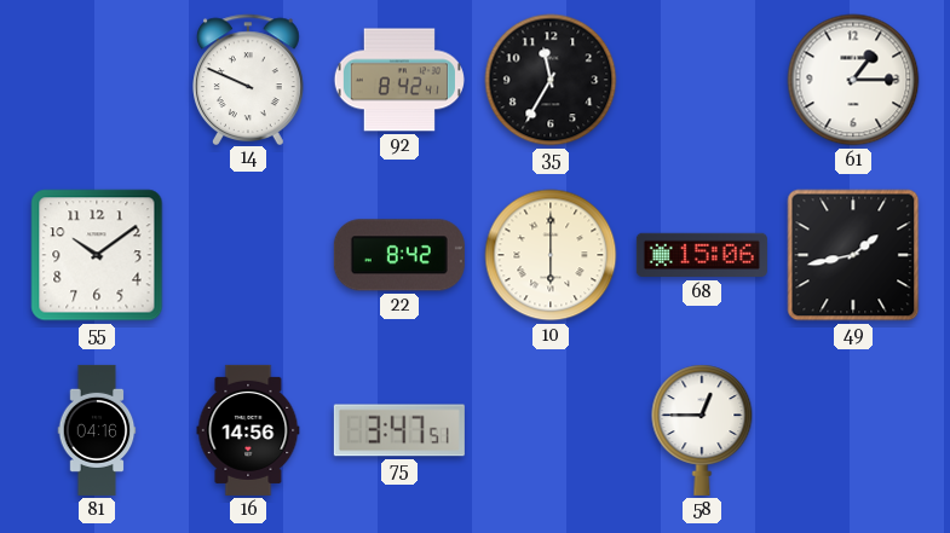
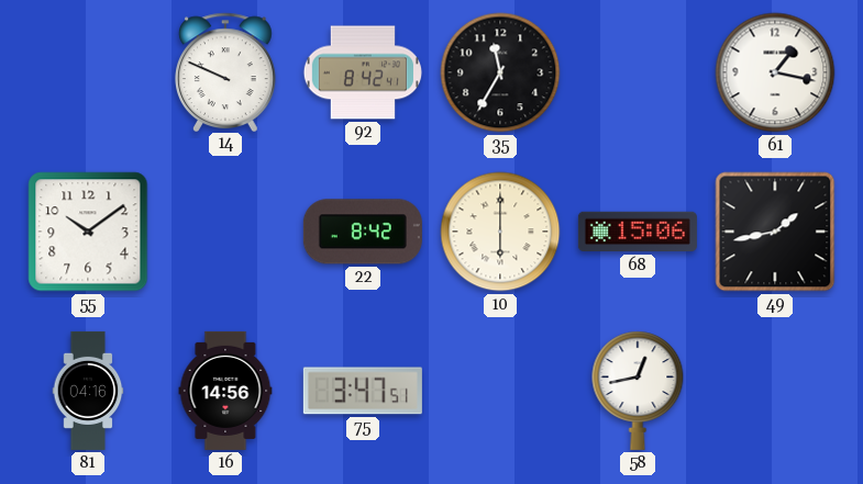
61: 1:15 -> 1:17 (775, 72)
58: 12:45 -> 12:43 (638, 391)
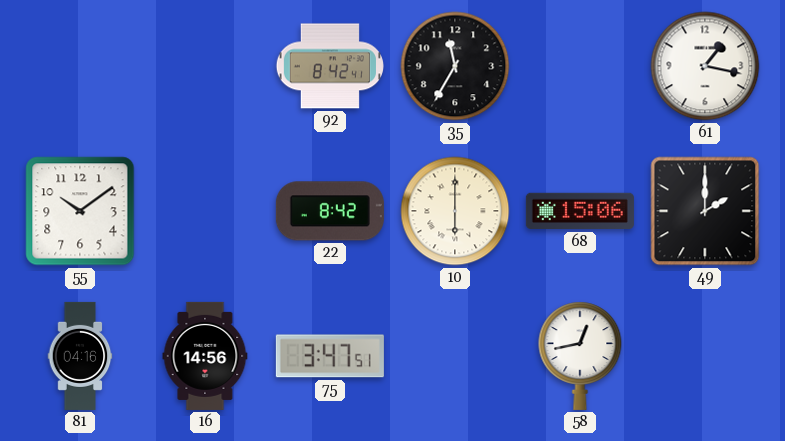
14: 9:49 -> none (226, 71)
49: 1:43 -> 2:00 (705, 211)
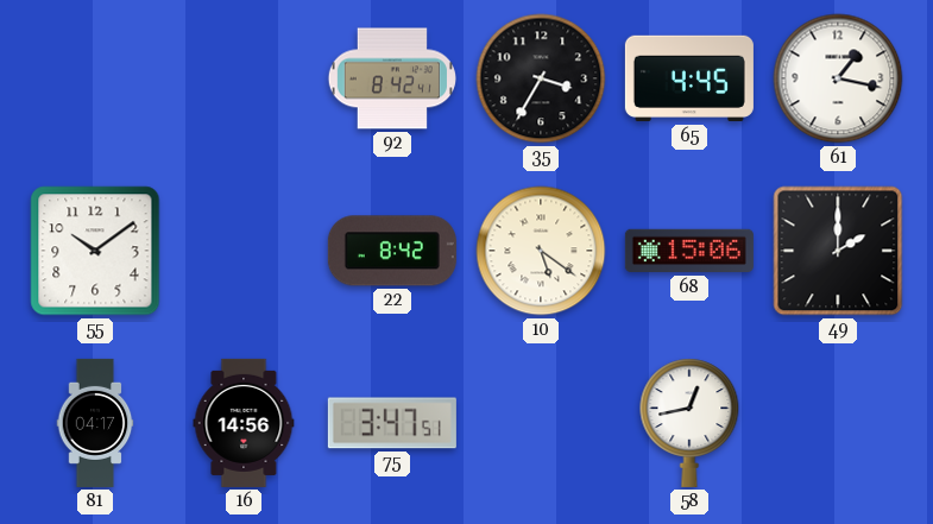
35: 11:35 -> 3:35 (541, 78)
65: none -> 4:45 (689, 78)
10: 6:00 -> 5:21 (541, 251)
81: 04:16 -> 04:17 (95, 423)
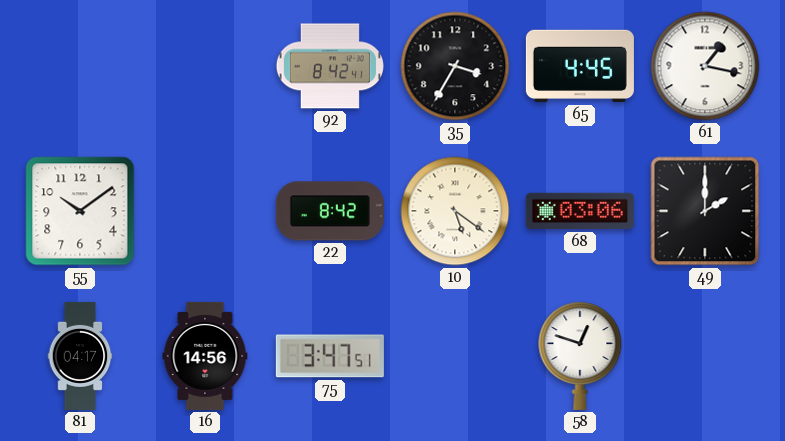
68: 15:06 -> 03:06 (580, 211)
58: 12:43 -> 12:48 (580, 356)
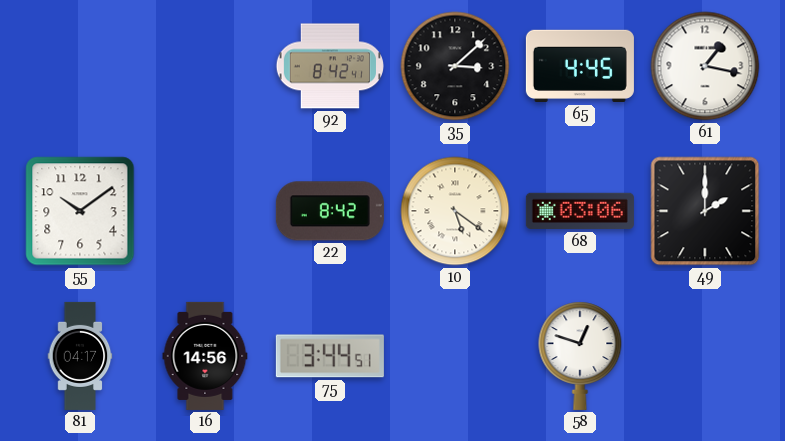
35: 3:35 -> 3:08 (455, 66)
75: 3:47 -> 3:44 (330, 356)
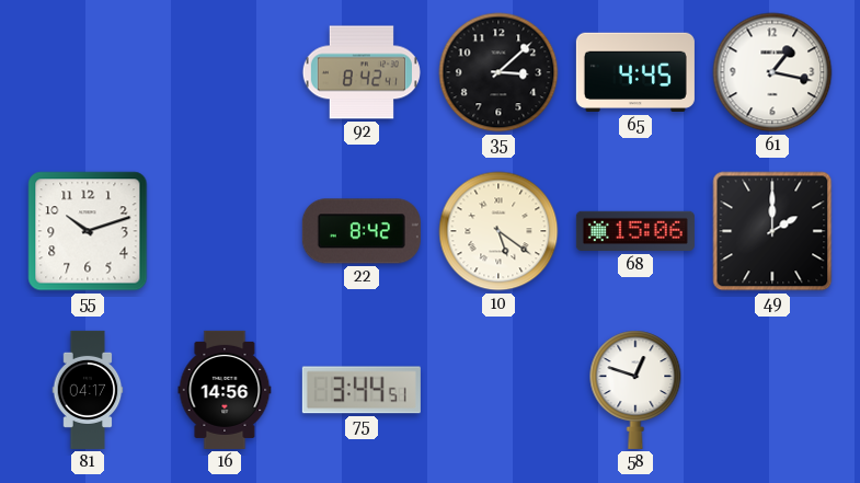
55: 10:09 -> 10:12 (88, 231)
68: 03:06 -> 15:06 (635, 231)
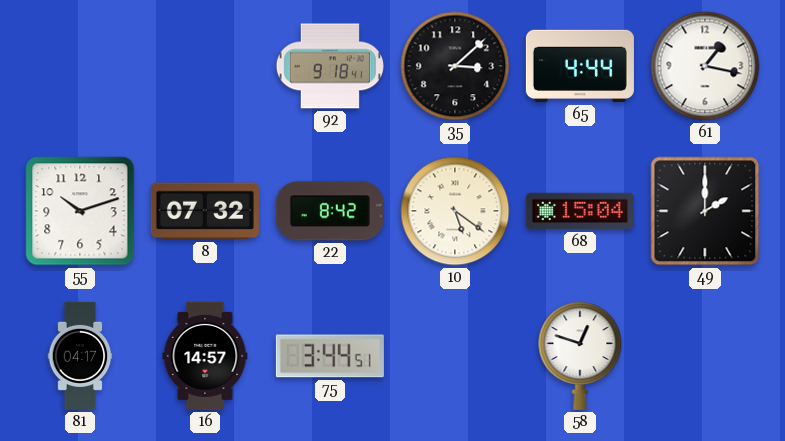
92: 8:42 -> 9:18 (329, 66)
65: 4:45 -> 4:44 (580, 66)
8: none -> 07:32 (205, 211)
68: 15:06 -> 15:04 (580, 211)
16: 14:56 -> 14:57 (205, 356)
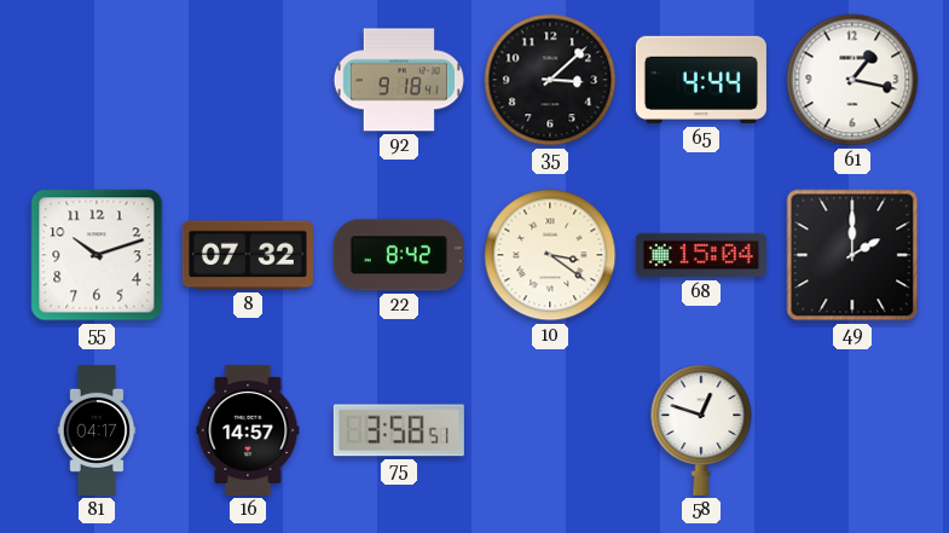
10: 5:21 -> 3:21 (550, 255)
75: 3:44 -> 3:58 (399, 430)
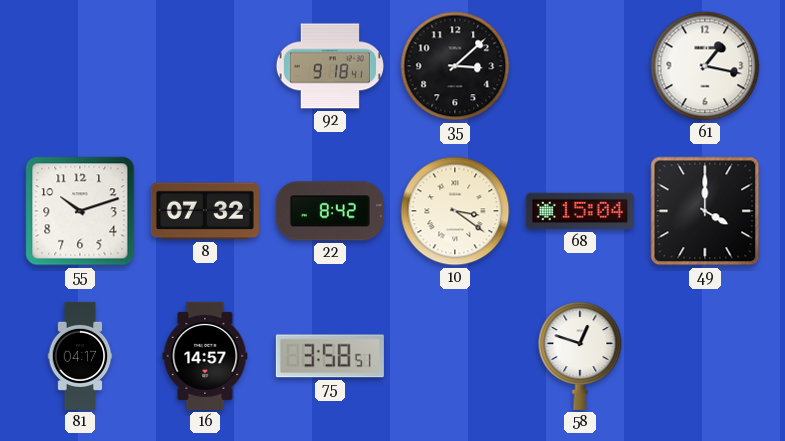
65: 4:44 -> none (701, 80)
49: 2:00 -> 4:00 (705, 211)
